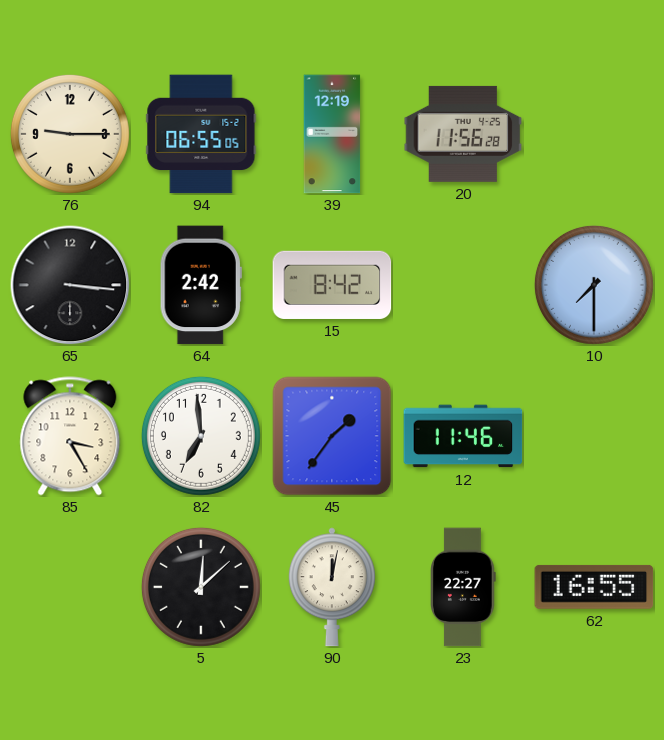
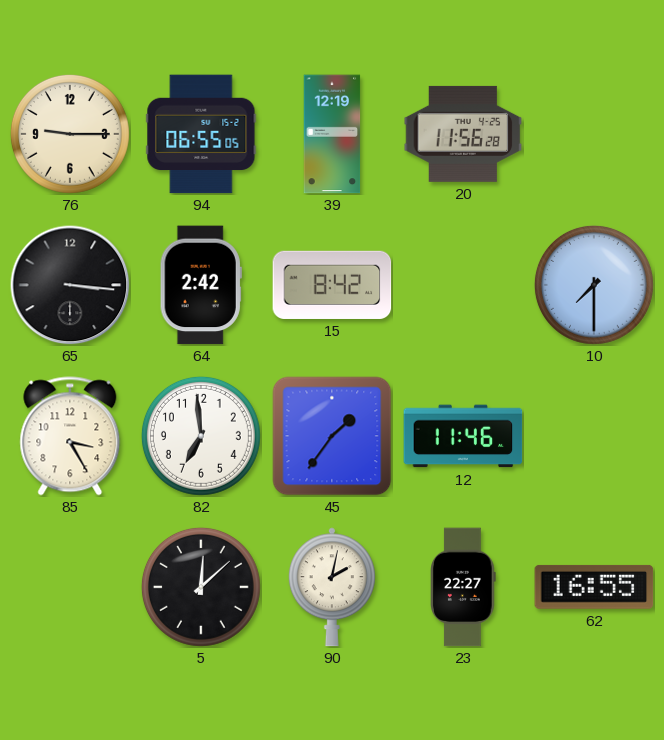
90: 12:02 -> 2:02 (332, 587)
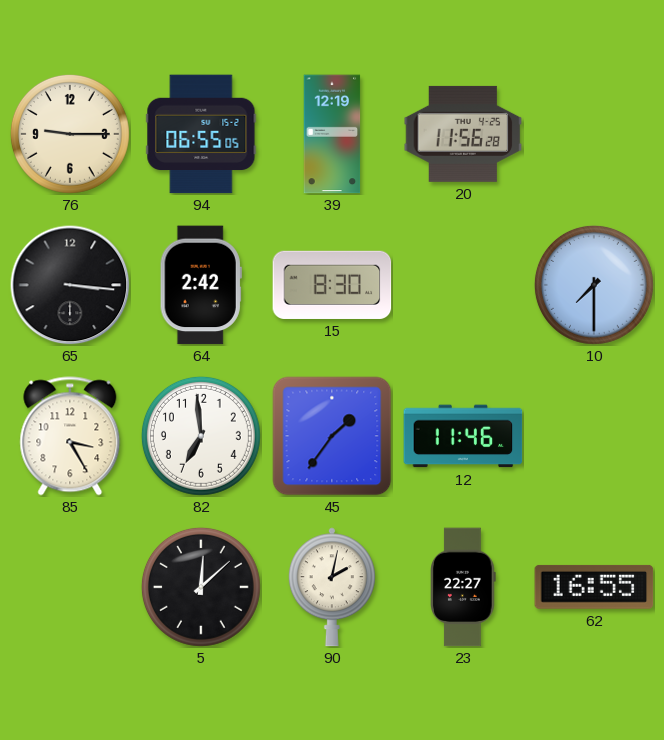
15: 8:42 -> 8:30 (332, 285)
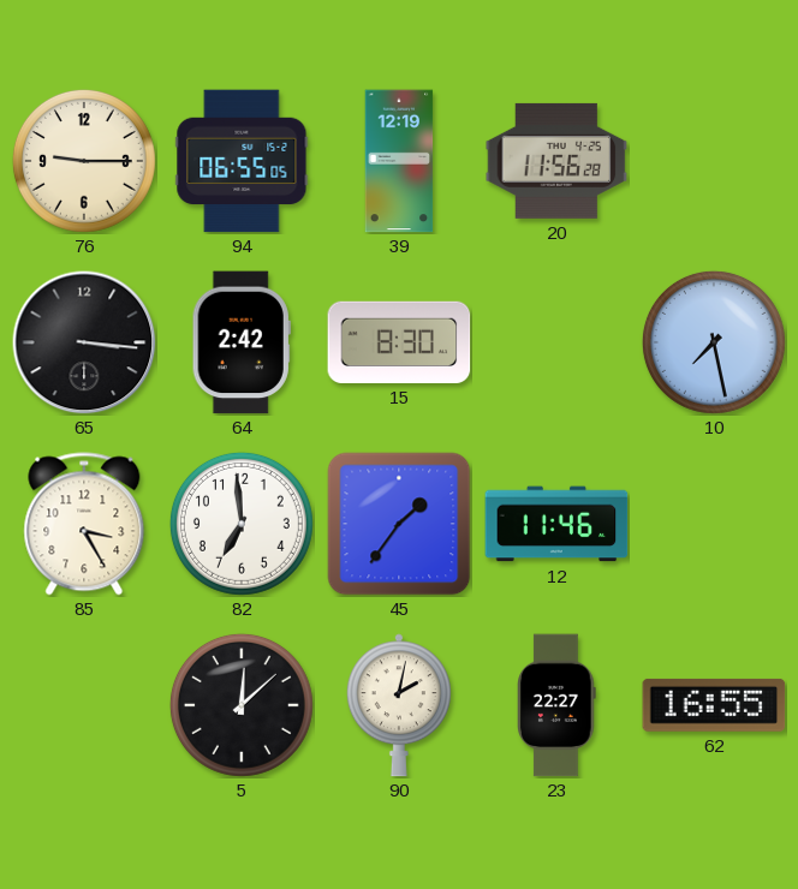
10: 7:30 -> 7:28 (714, 342)
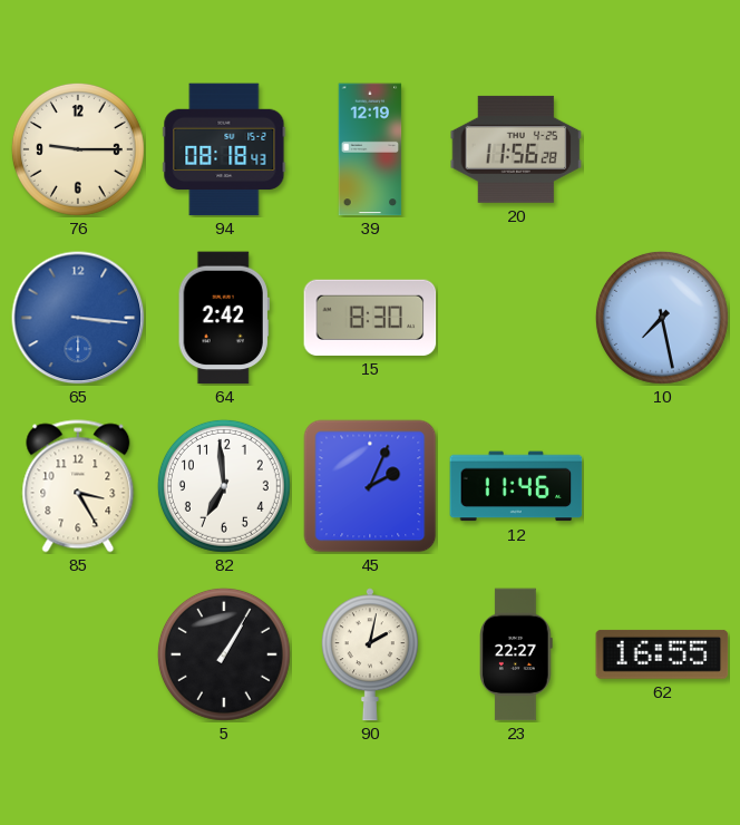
94: 06:55 -> 08:18 (224, 149)
65 dial: black -> blue (78, 318)
45: 1:36 -> 2:04 (370, 486)
5: 12:08 -> 1:05 (224, 654)
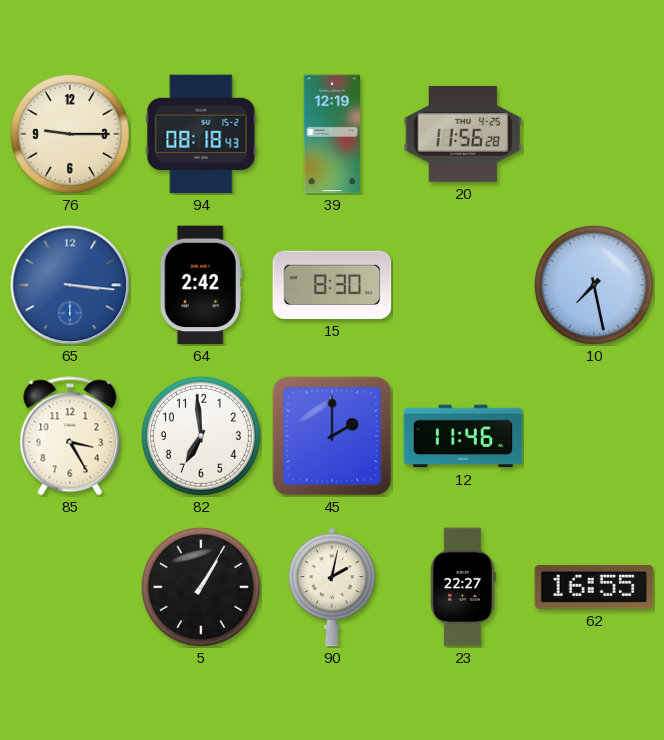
45: 2:04 -> 2:00 (332, 436)
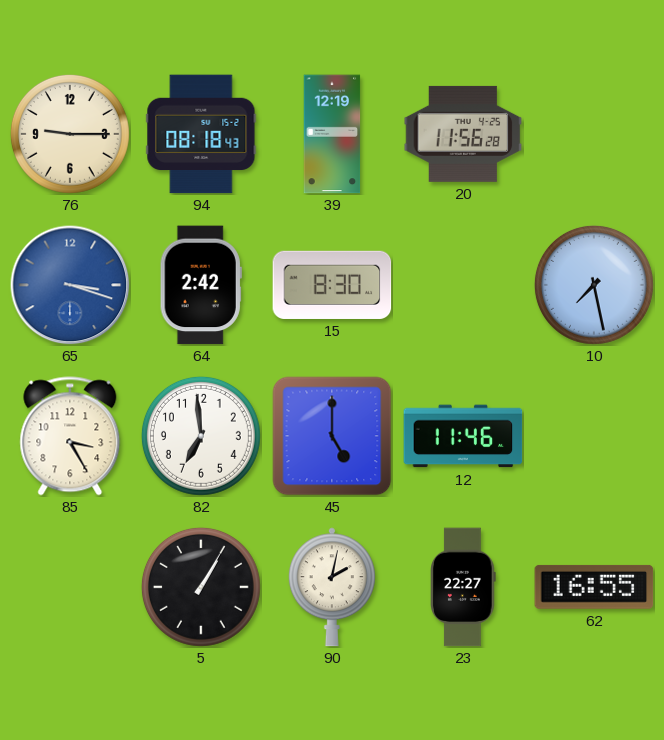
65: 3:16 -> 3:18 (70, 285)
45: 2:00 -> 5:00 (332, 436)
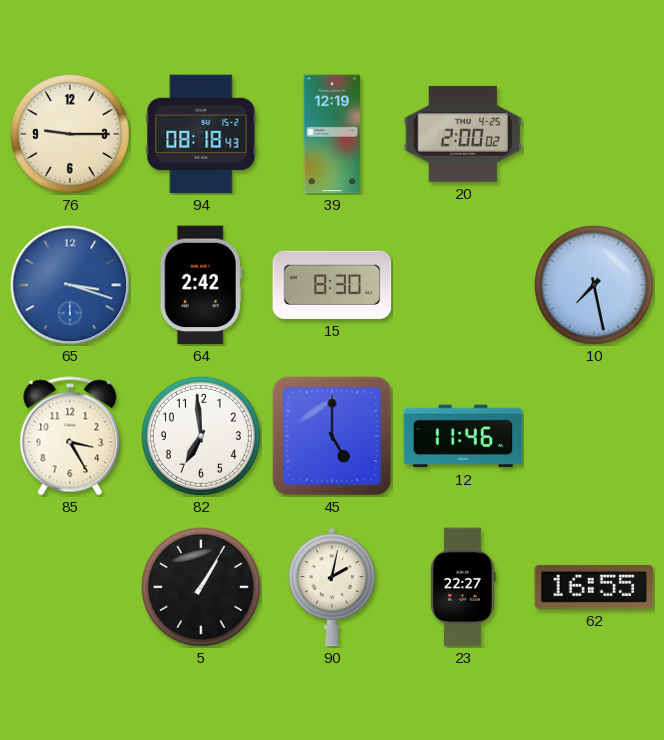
20: 11:56 -> 2:00 (463, 134)
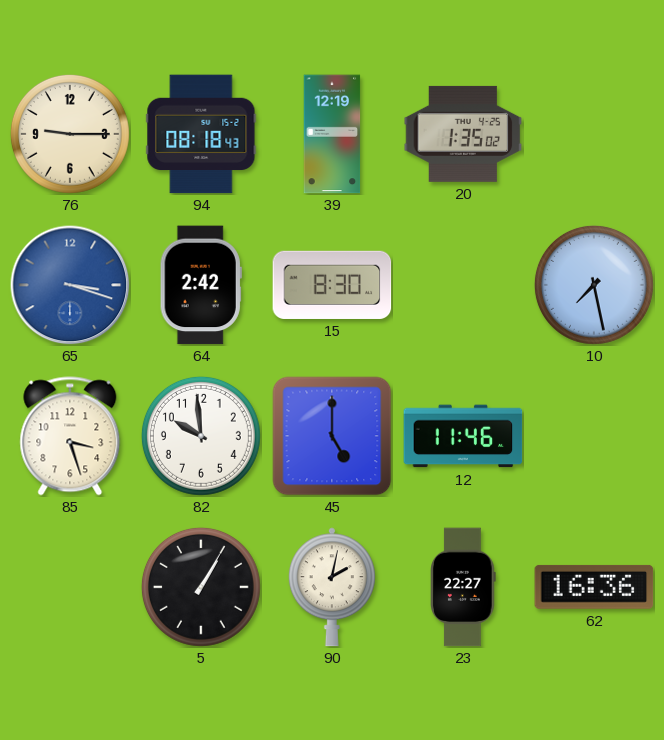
20: 2:00 -> 1:35 (463, 134)
85: 3:25 -> 3:27 (70, 436)
82: 6:59 -> 9:59 (201, 436)
62: 16:55 -> 16:36 (594, 587)
